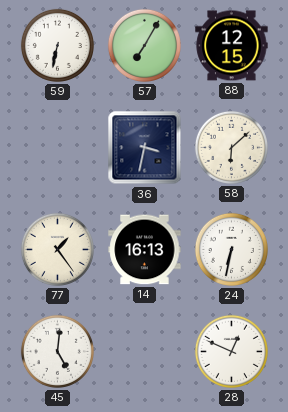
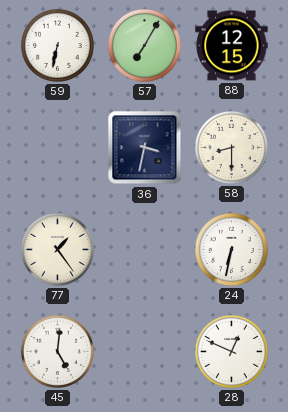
58: 6:08 -> 8:30 (231, 147)
14: 16:13 -> none (145, 250)
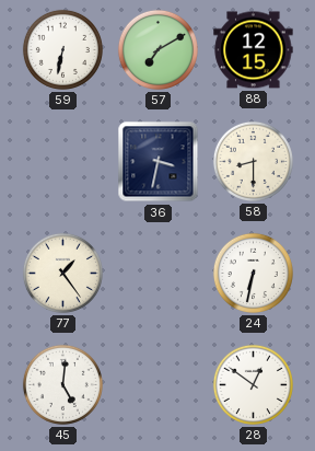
57: 7:05 -> 7:10 (157, 49)
28: 12:49 -> 12:51 (253, 384)
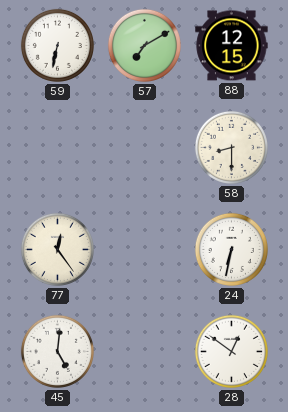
36: 3:32 -> none (159, 162)
77: 1:24 -> 12:24 (57, 249)
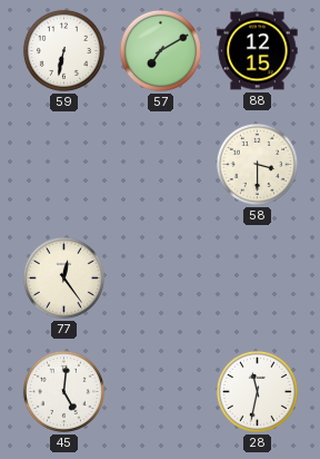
58: 8:30 -> 3:30 (257, 164)
24: 6:32 -> none (231, 249)
28: 12:51 -> 11:32 (257, 391)
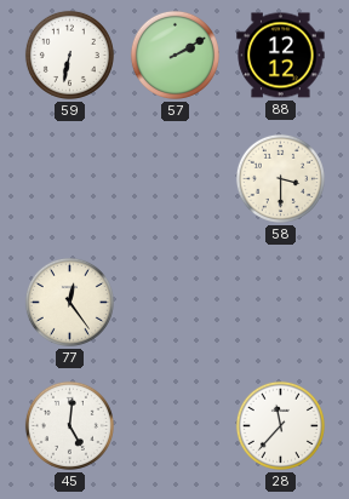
57: 7:10 -> 2:10 (174, 55)
88: 12:15 -> 12:12 (281, 56)
28: 11:32 -> 11:37 (280, 425)
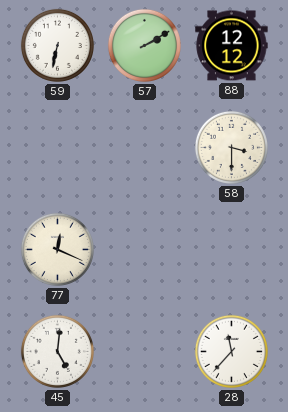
77: 12:24 -> 12:19 (57, 249)
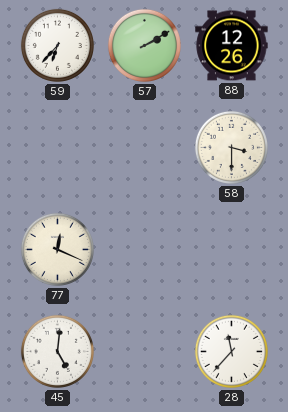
59: 6:32 -> 6:37 (57, 45)
88: 12:12 -> 12:26 (232, 46)
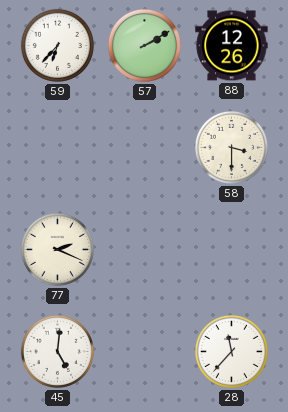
77: 12:19 -> 2:19 (57, 249)
